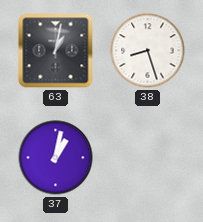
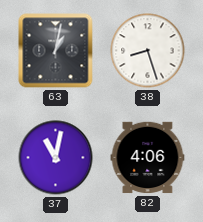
37: 1:02 -> 11:02 (56, 158)
82: none -> 4:06 (148, 158)
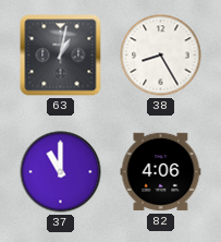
38: 8:27 -> 8:25 (161, 56)
37: 11:02 -> 11:00 (61, 172)
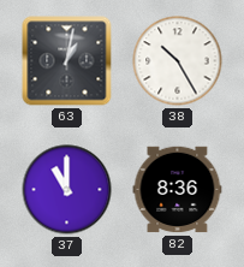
38: 8:25 -> 10:25 (178, 61)
82: 4:06 -> 8:36 (178, 190)
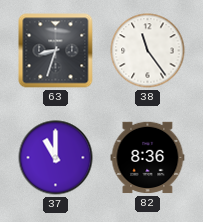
63: 1:02 -> 8:33 (56, 51)
38: 10:25 -> 11:24 (148, 51)
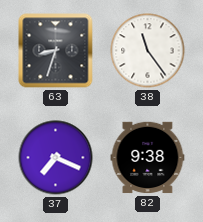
37: 11:00 -> 7:19 (56, 158)
82: 8:36 -> 9:38 (148, 158)
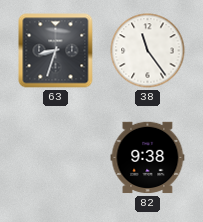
37: 7:19 -> none (56, 158)
